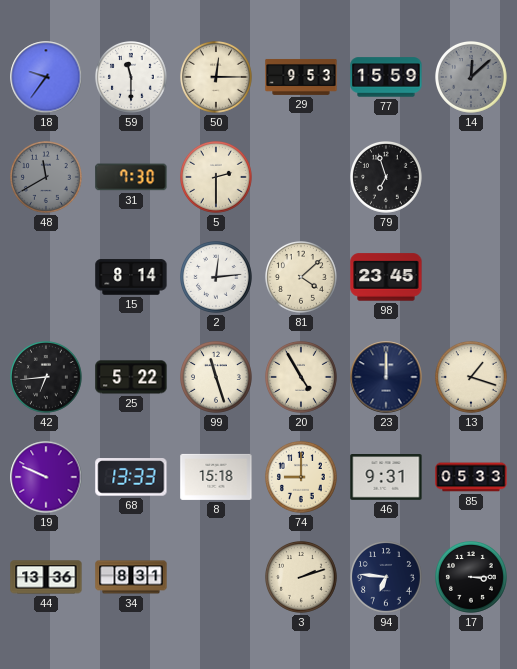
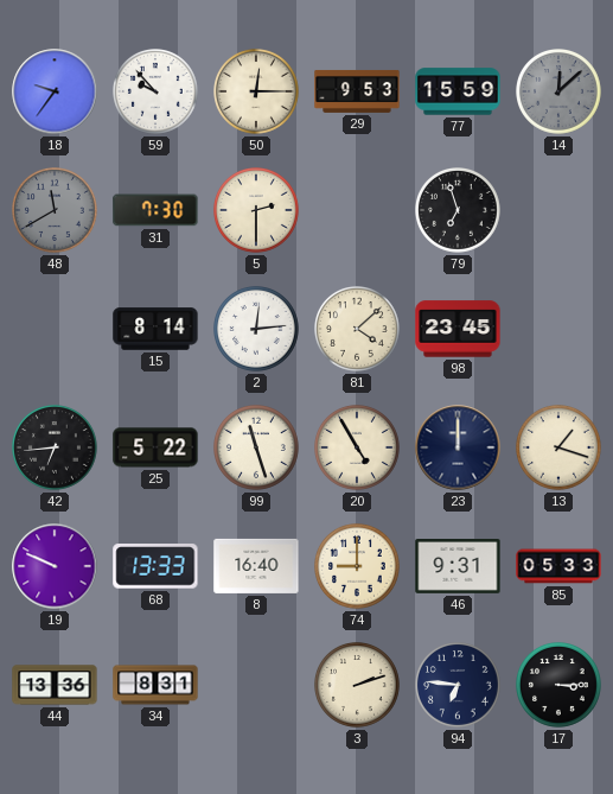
59: 11:30 -> 9:53 (157, 93)
8: 15:18 -> 16:40 (256, 566)
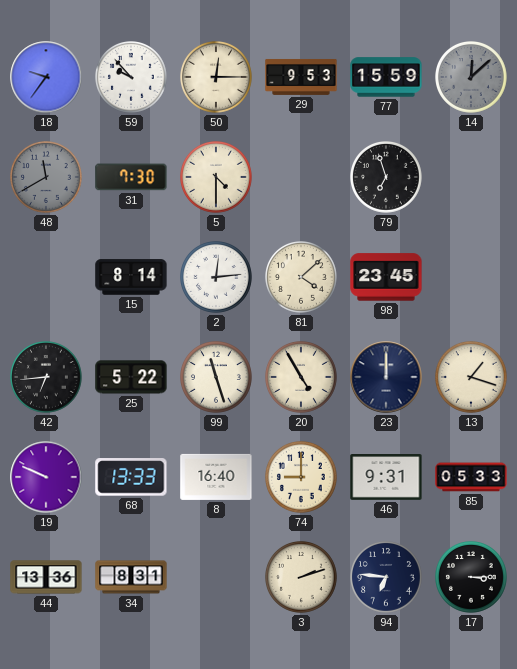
5: 2:30 -> 4:30 (217, 178)
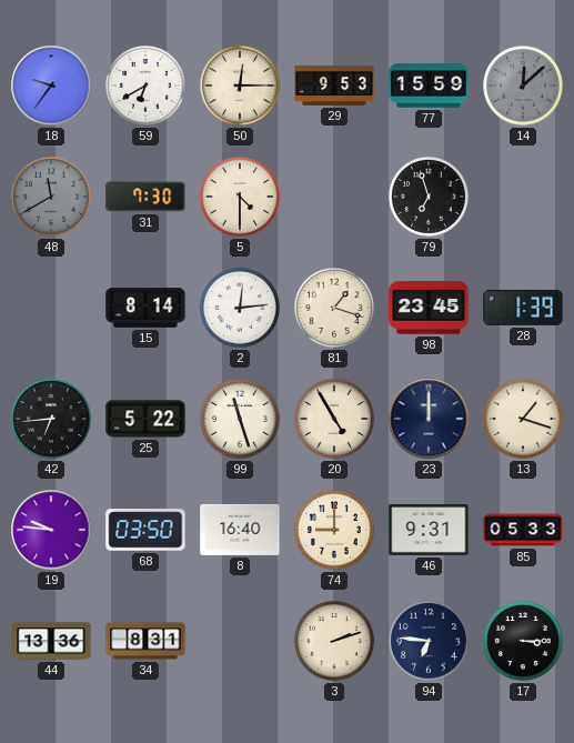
59: 9:53 -> 6:40 (147, 87)
81: 4:08 -> 1:18 (335, 309)
28: none -> 1:39 (523, 308)
19: 9:49 -> 9:46 (51, 530)
68: 13:33 -> 03:50 (145, 530)
